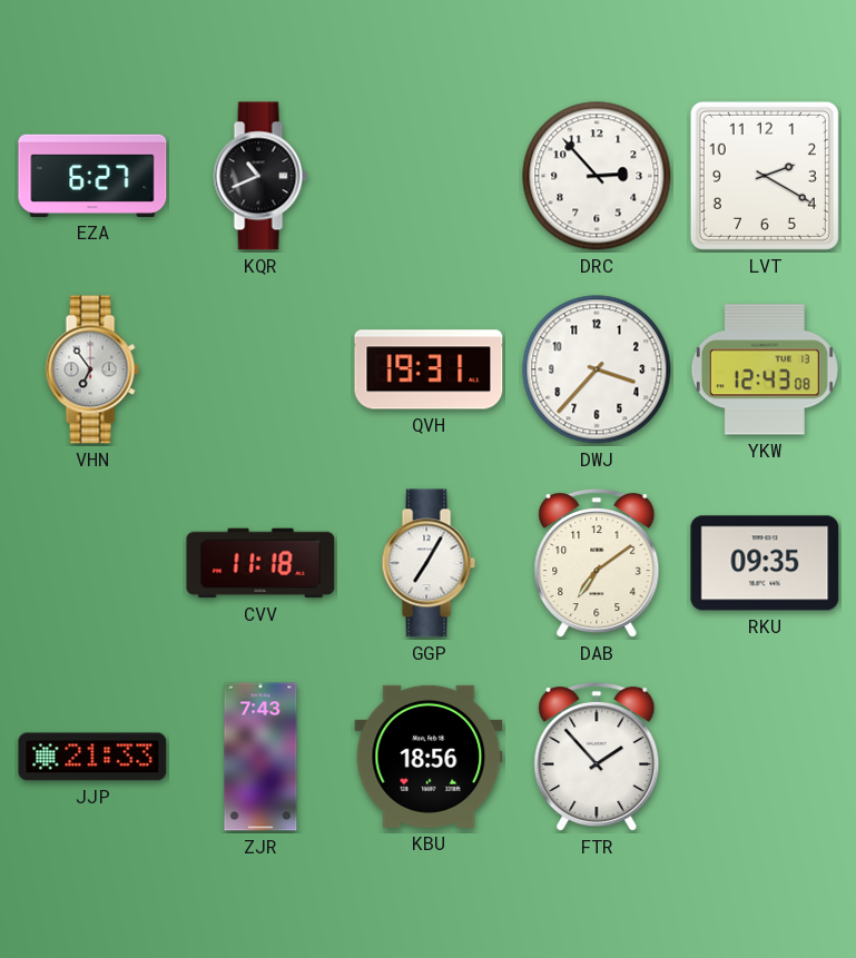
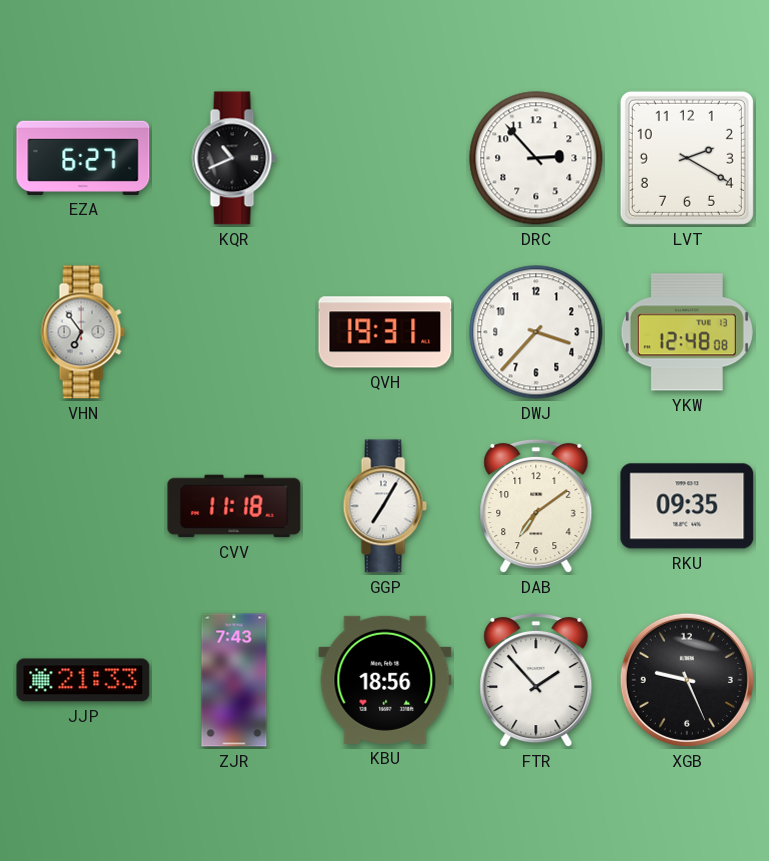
YKW: 12:43 -> 12:48 (687, 332)
XGB: none -> 9:26 (687, 680)
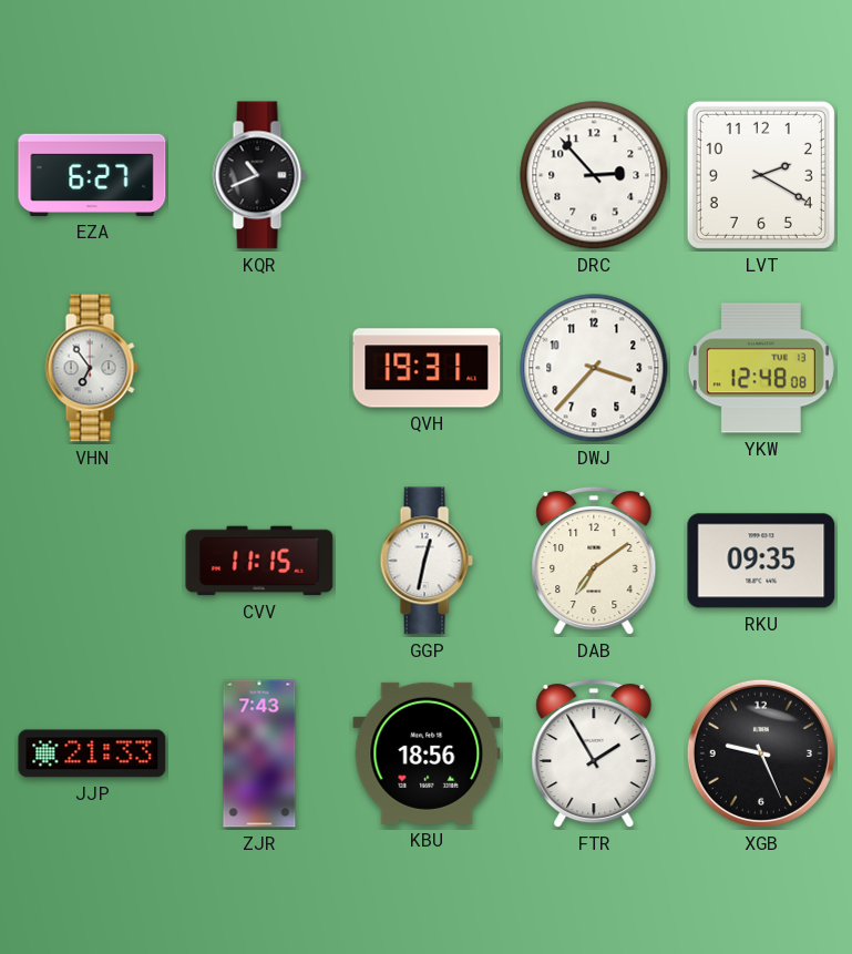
CVV: 11:18 -> 11:15 (259, 561)
GGP: 7:05 -> 12:32 (427, 561)
FTR: 1:53 -> 1:55 (594, 753)
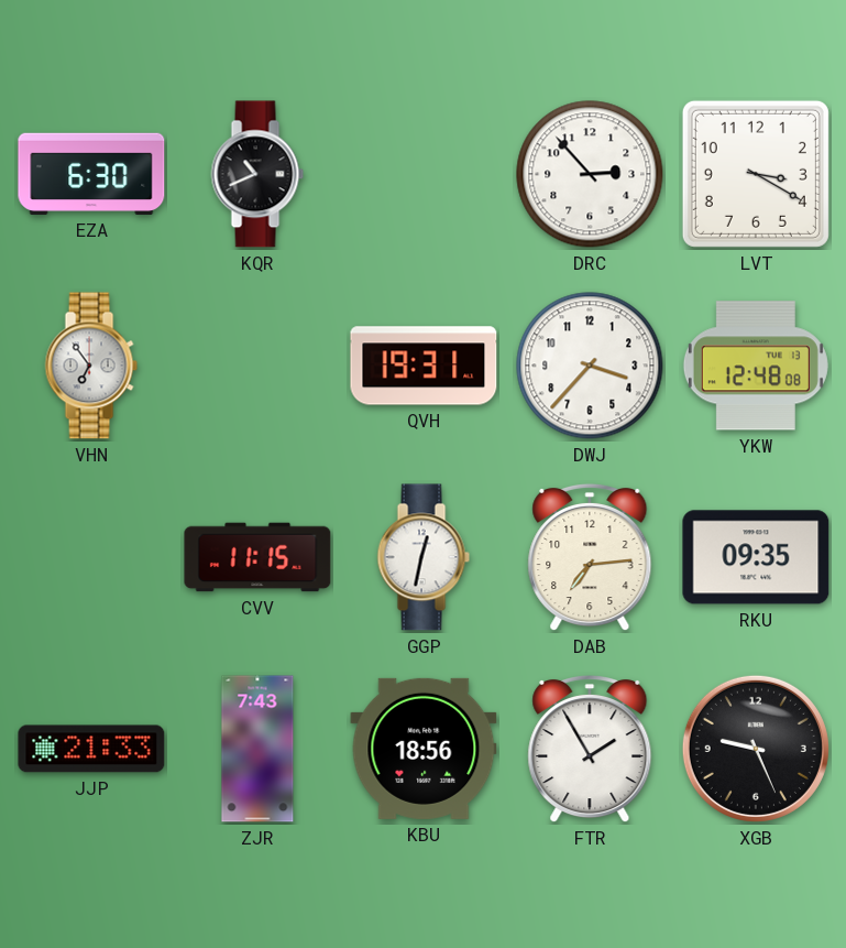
EZA: 6:27 -> 6:30 (91, 174)
LVT: 2:20 -> 3:20 (756, 174)
DAB: 7:09 -> 7:14 (590, 557)
